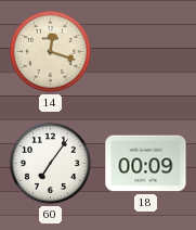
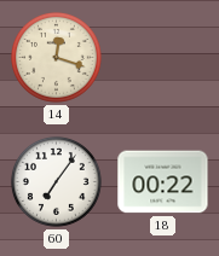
18: 00:09 -> 00:22 (163, 182)
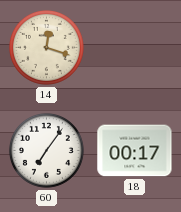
18: 00:22 -> 00:17 (135, 151)
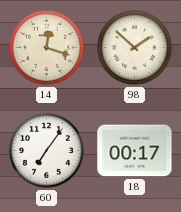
98: none -> 1:52 (134, 47)
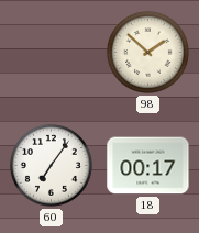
14: 12:18 -> none (46, 47)
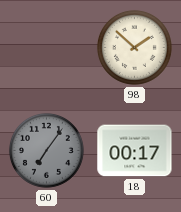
60 dial: white -> grey (46, 150)
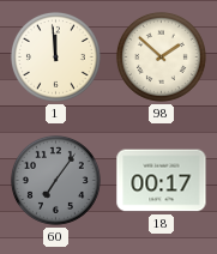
1: none -> 11:59 (55, 56)
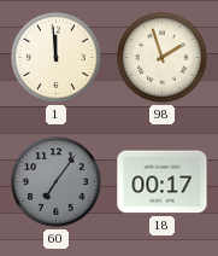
98: 1:52 -> 1:57 (161, 57)
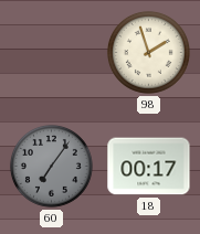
1: 11:59 -> none (55, 57)
